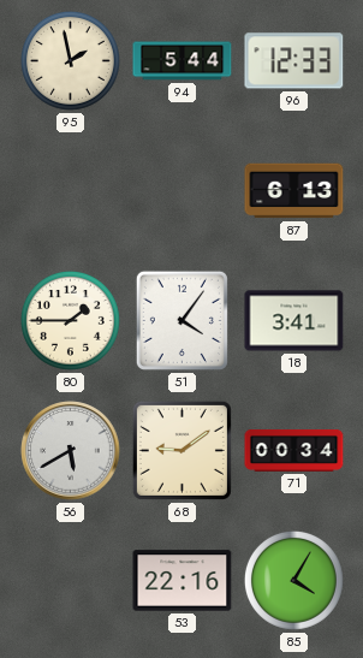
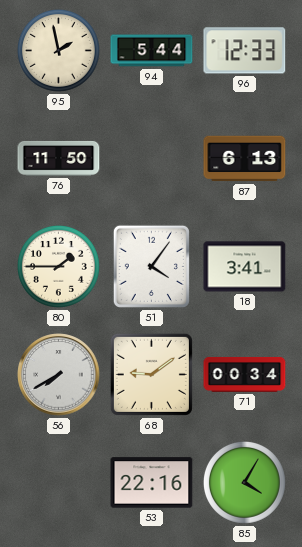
76: none -> 11:50 (59, 158)
56: 5:40 -> 7:40 (59, 375)
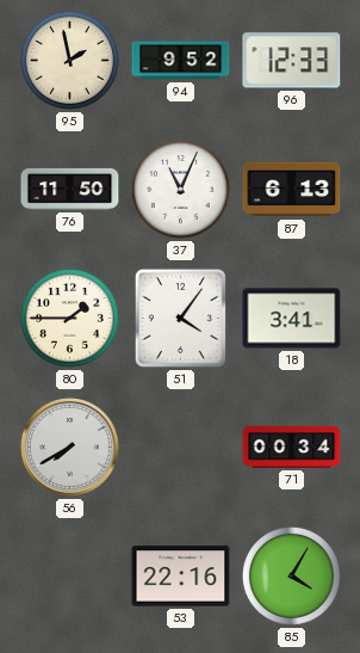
94: 5:44 -> 9:52 (181, 61)
37: none -> 11:04 (180, 189)
68: 9:09 -> none (151, 374)
